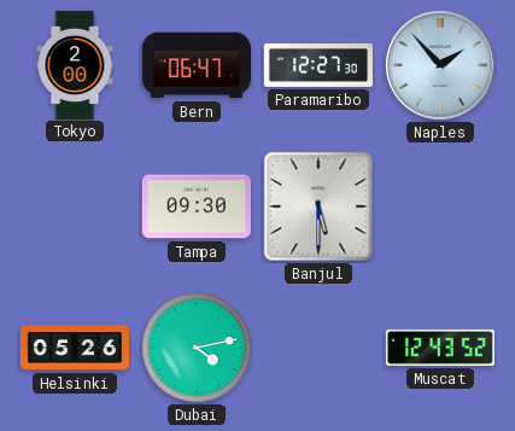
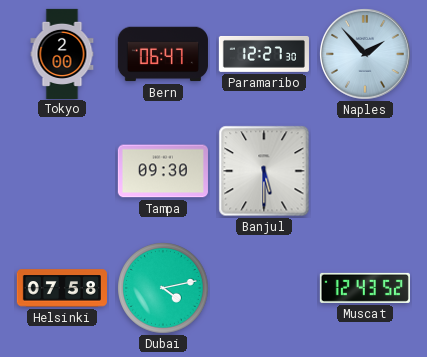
Helsinki: 05:26 -> 07:58 (61, 288)
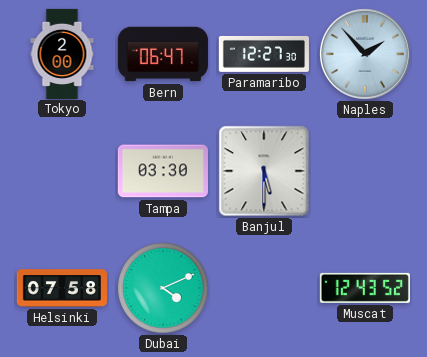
Tampa: 09:30 -> 03:30 (163, 171)
Dubai: 4:13 -> 4:11 (163, 288)
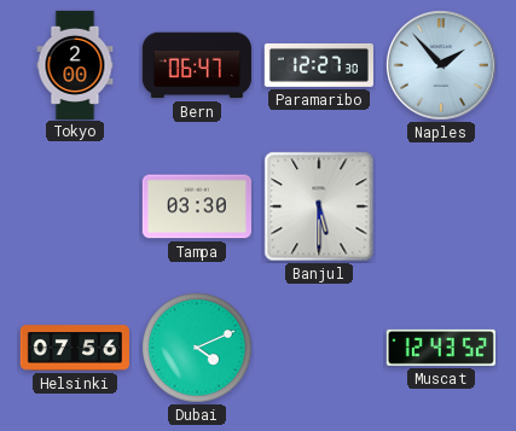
Helsinki: 07:58 -> 07:56 (74, 348)
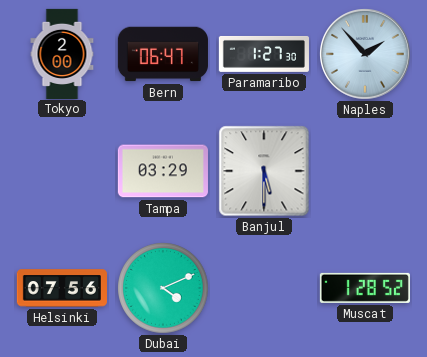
Paramaribo: 12:27 -> 1:27 (264, 54)
Tampa: 03:30 -> 03:29 (163, 171)
Muscat: 12:43 -> 1:28 (365, 288)
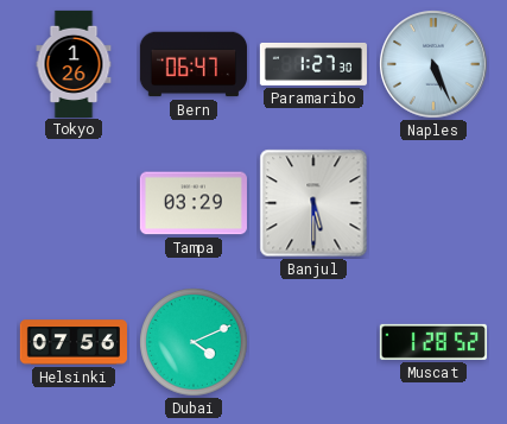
Tokyo: 2:00 -> 1:26 (74, 63)
Naples: 1:53 -> 5:26 (433, 64)
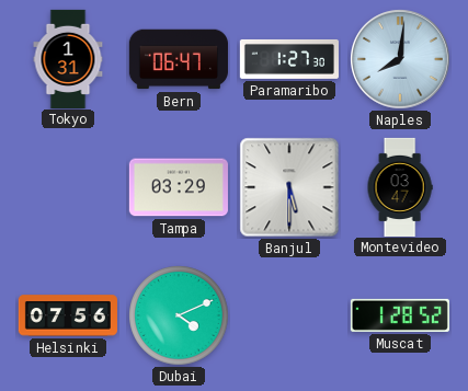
Tokyo: 1:26 -> 1:31 (68, 58)
Naples: 5:26 -> 8:01 (400, 59)
Montevideo: none -> 03:47 (400, 186)
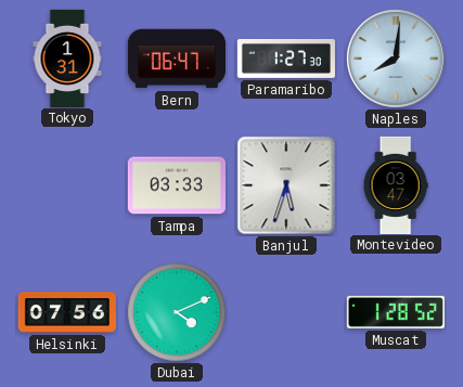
Tampa: 03:29 -> 03:33 (177, 185)
Banjul: 5:30 -> 5:33 (286, 185)
